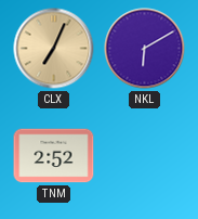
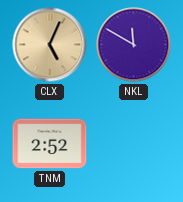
CLX: 7:04 -> 5:04 (50, 45)
NKL: 6:10 -> 11:50 (134, 45)
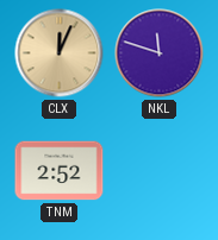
CLX: 5:04 -> 12:04 (60, 53)
NKL: 11:50 -> 11:48 (160, 53)
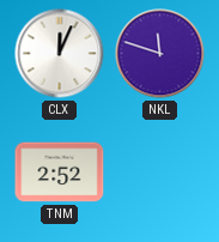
CLX dial: champagne -> white (60, 54)
